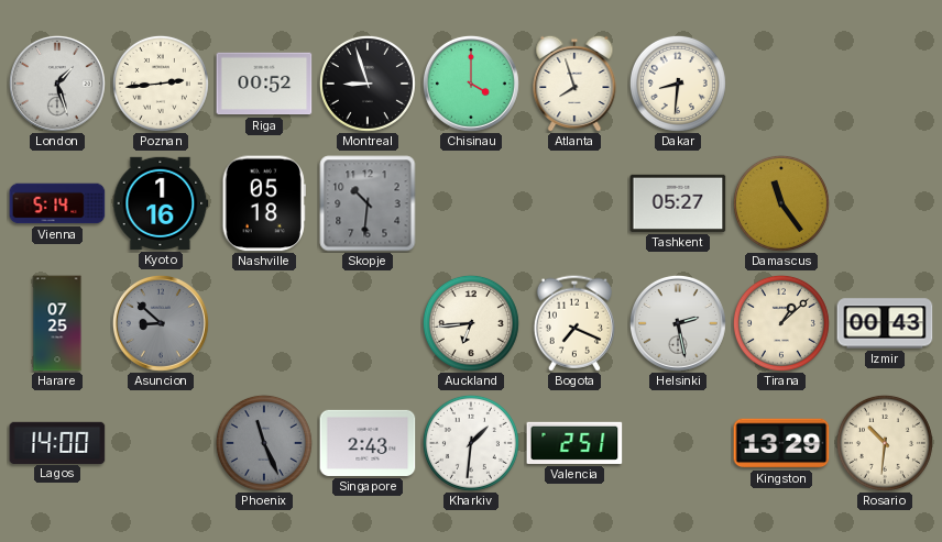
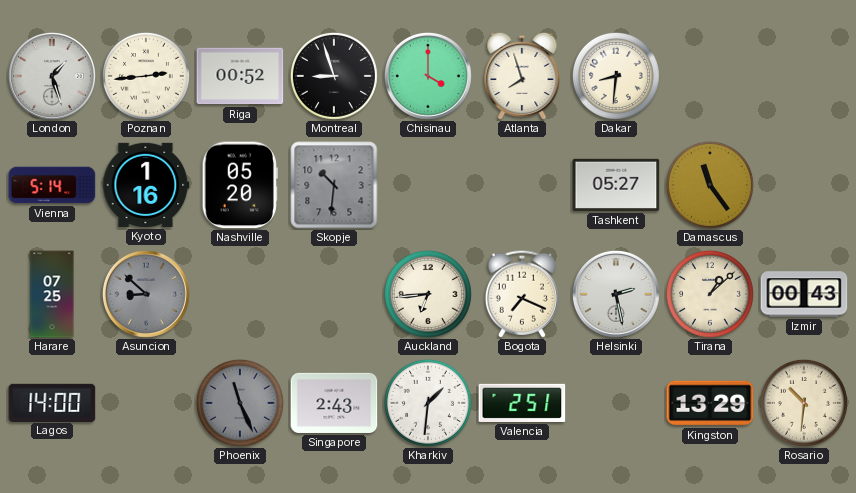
Nashville: 05:18 -> 05:20 (240, 185)
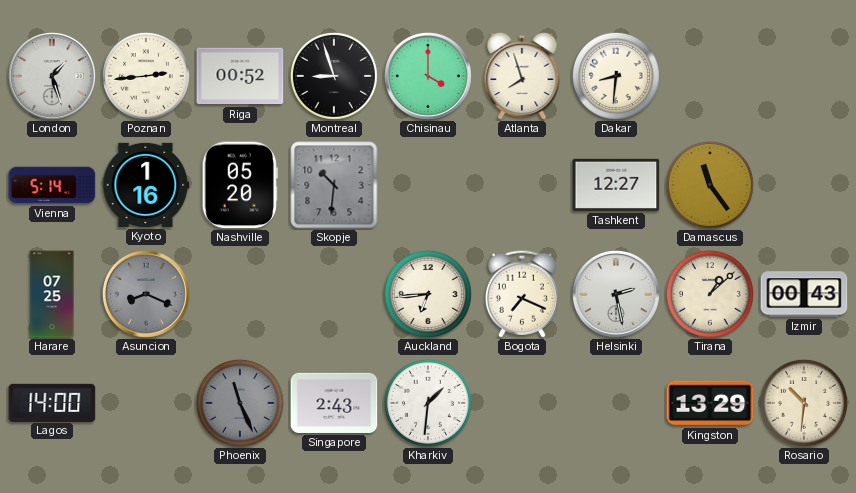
Tashkent: 05:27 -> 12:27 (616, 185)
Asuncion: 8:52 -> 8:19 (146, 294)
Valencia: 2:51 -> none (522, 403)
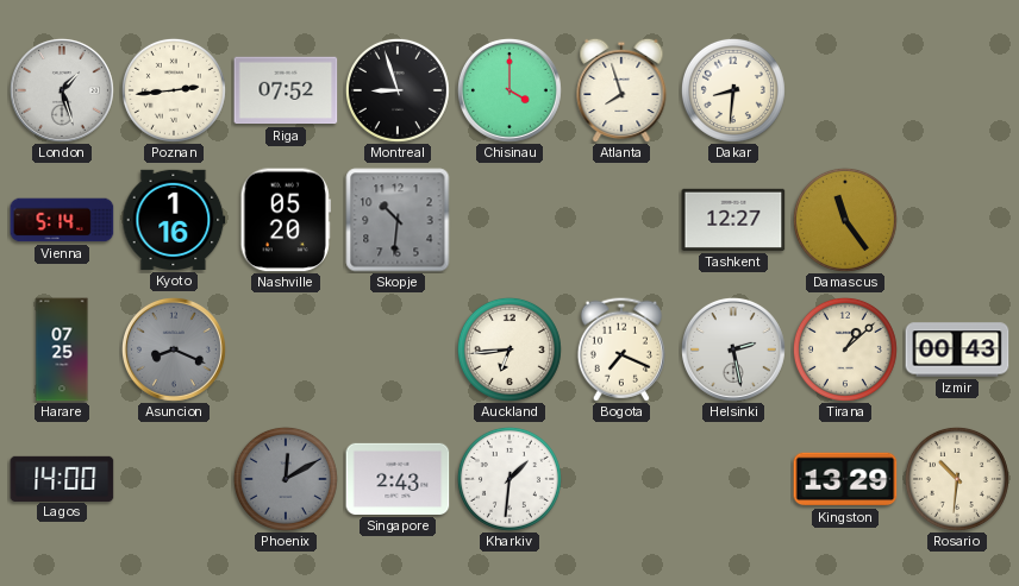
Riga: 00:52 -> 07:52 (286, 90)
Phoenix: 11:26 -> 12:10 (286, 479)
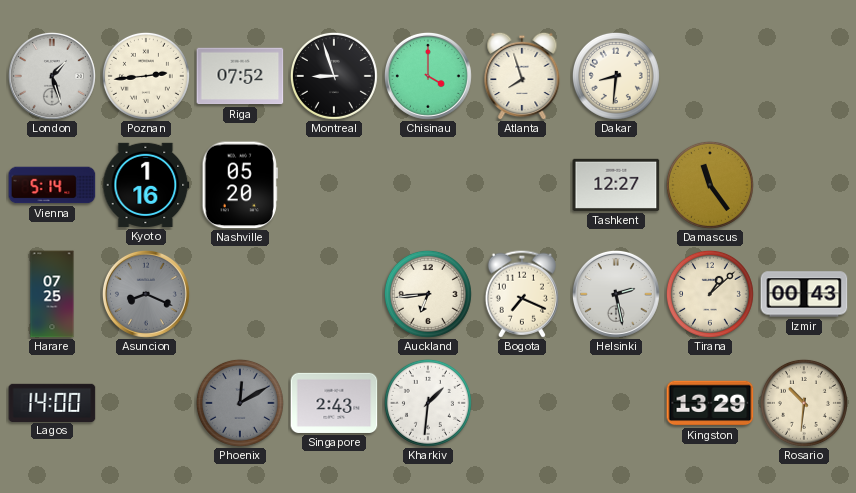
Skopje: 10:31 -> none (398, 220)
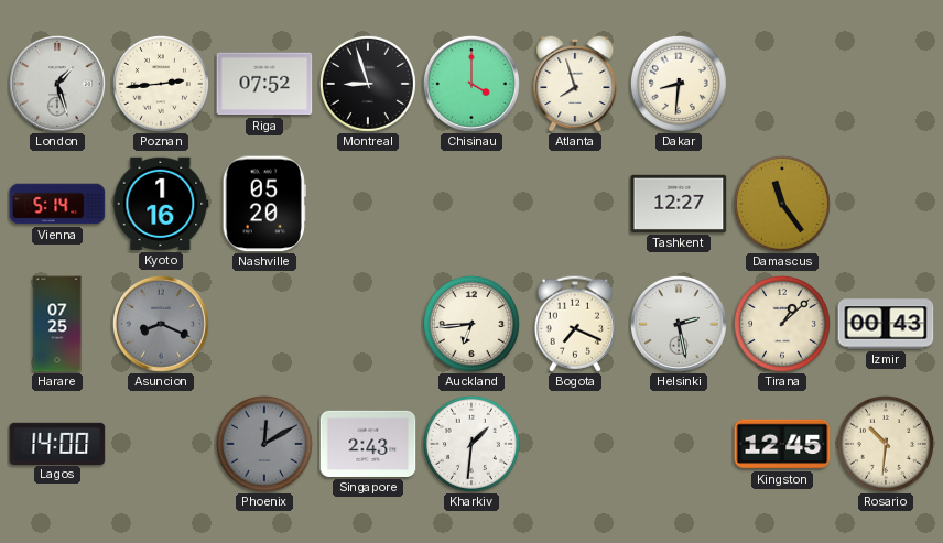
Kingston: 13:29 -> 12:45 (782, 444)
